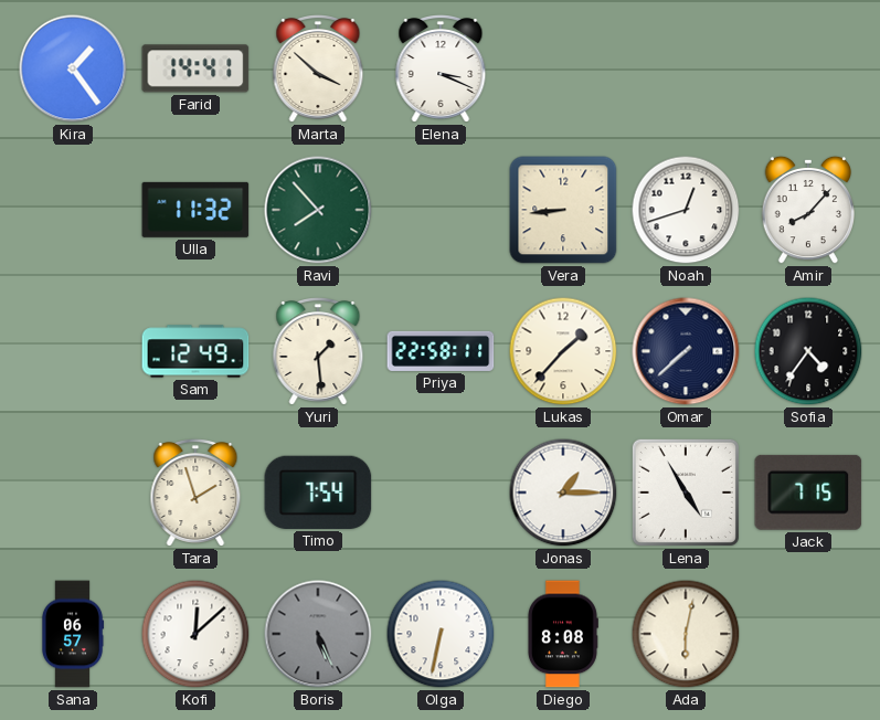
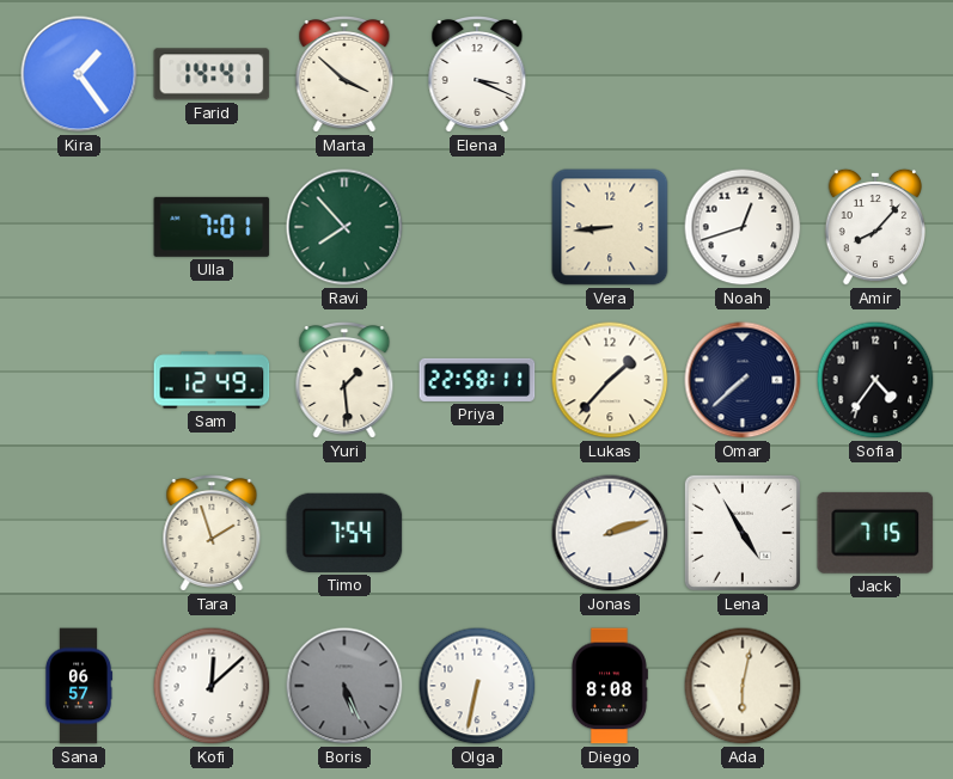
Ulla: 11:32 -> 7:01 (212, 227)
Jonas: 1:15 -> 2:12 (610, 533)
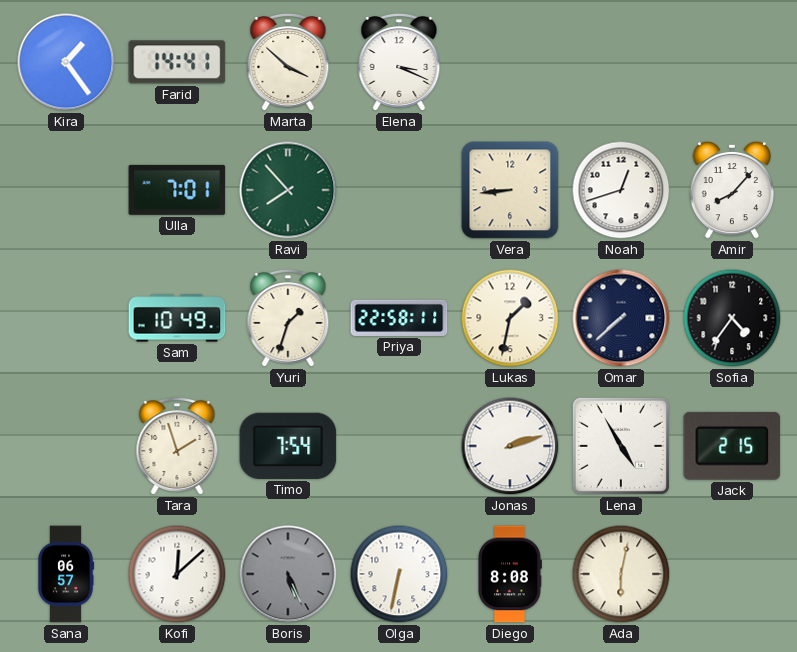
Sam: 12:49 -> 10:49 (177, 318)
Yuri: 1:29 -> 1:33 (288, 319)
Lukas: 1:37 -> 1:32 (510, 318)
Jack: 7:15 -> 2:15 (732, 446)
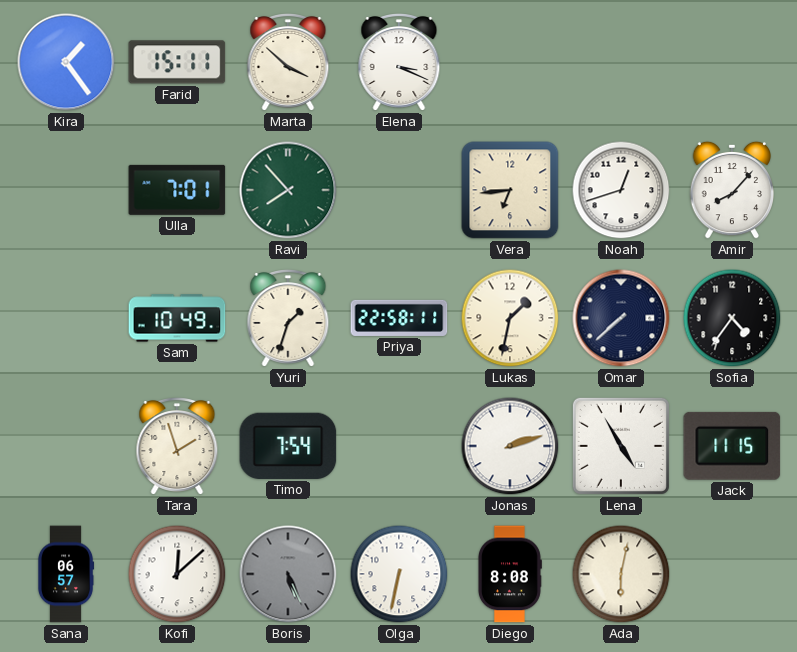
Farid: 14:41 -> 15:11 (177, 62)
Vera: 8:44 -> 6:44 (510, 190)
Jack: 2:15 -> 11:15 (732, 446)
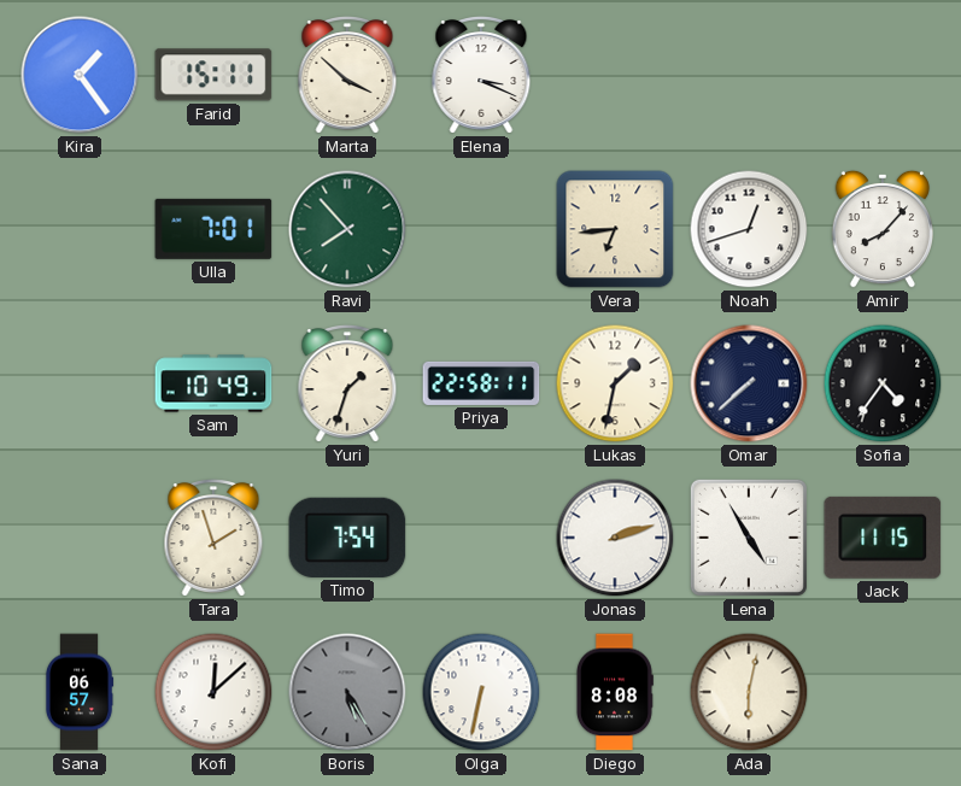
Boris: 5:26 -> 5:25 (347, 692)
